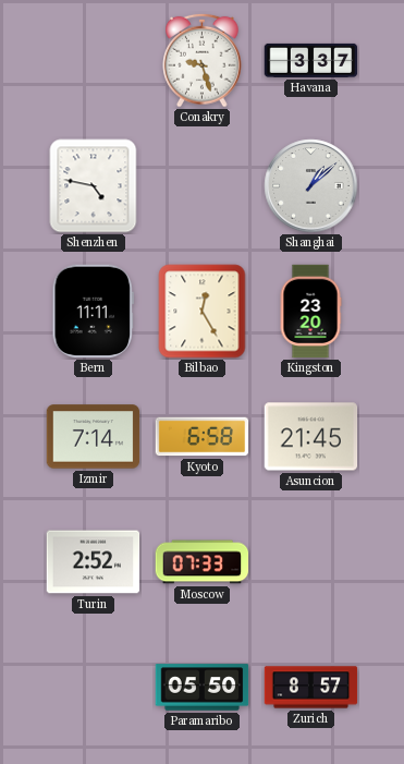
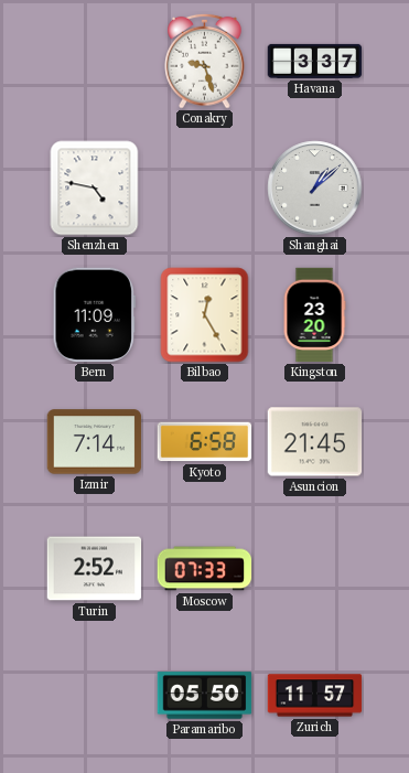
Bern: 11:11 -> 11:09 (94, 315)
Zurich: 8:57 -> 11:57 (315, 696)
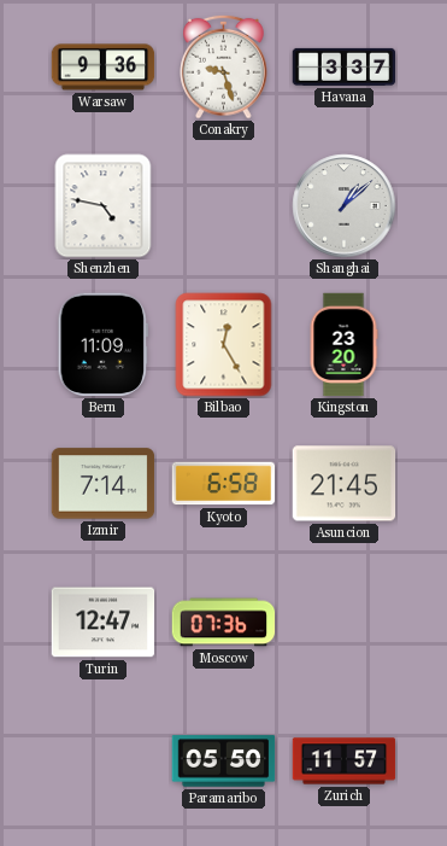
Warsaw: none -> 9:36 (104, 68)
Turin: 2:52 -> 12:47 (104, 623)
Moscow: 07:33 -> 07:36 (224, 623)
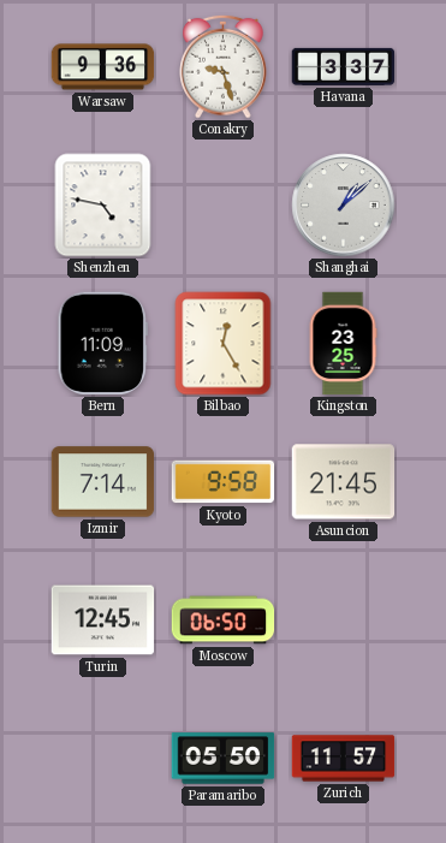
Kingston: 23:20 -> 23:25 (343, 344)
Kyoto: 6:58 -> 9:58 (224, 482)
Turin: 12:47 -> 12:45 (103, 621)
Moscow: 07:36 -> 06:50 (224, 621)
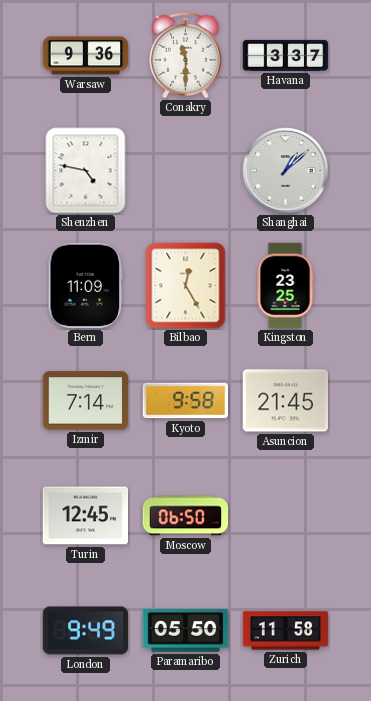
Conakry: 9:27 -> 11:30 (186, 55)
London: none -> 9:49 (86, 631)
Zurich: 11:57 -> 11:58 (286, 631)
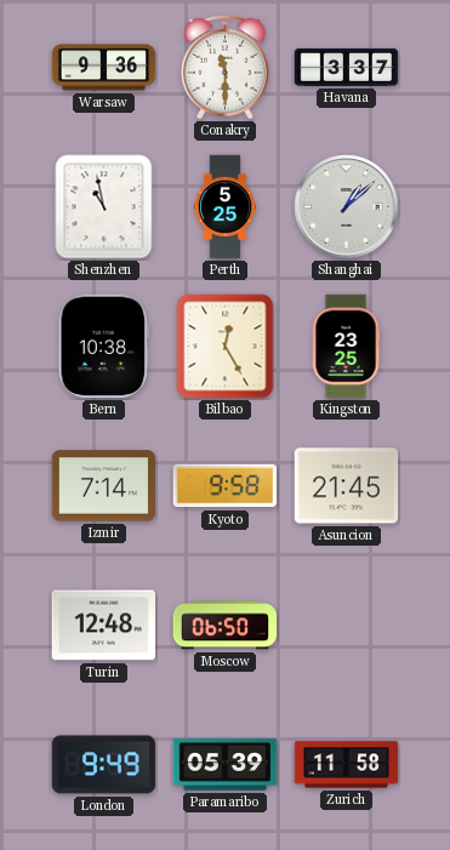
Shenzhen: 4:47 -> 10:58 (104, 207)
Perth: none -> 5:25 (224, 207)
Bern: 11:09 -> 10:38 (103, 347)
Turin: 12:45 -> 12:48 (104, 626)
Paramaribo: 05:50 -> 05:39 (226, 765)
